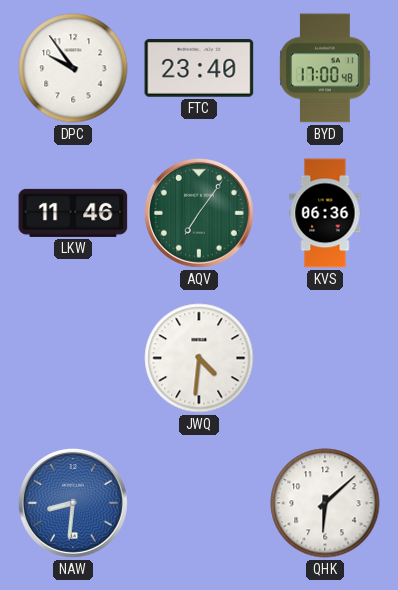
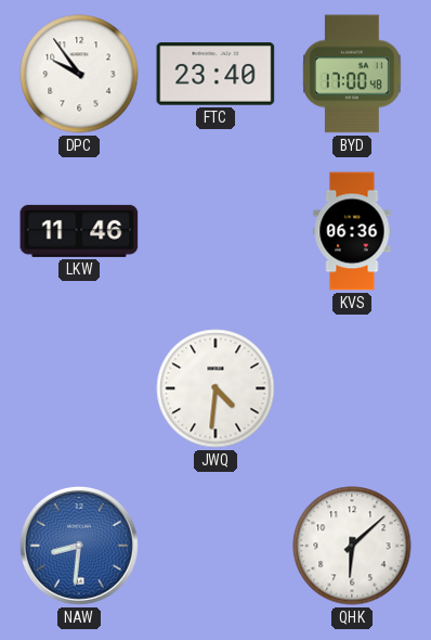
AQV: 7:06 -> none (199, 213)
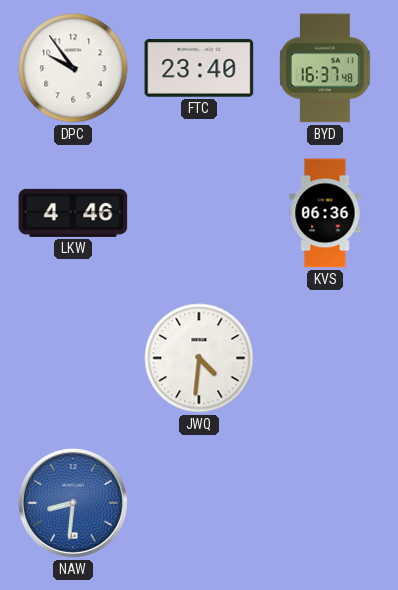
BYD: 17:00 -> 16:37 (325, 68)
LKW: 11:46 -> 4:46 (73, 213)
QHK: 6:08 -> none (352, 546)
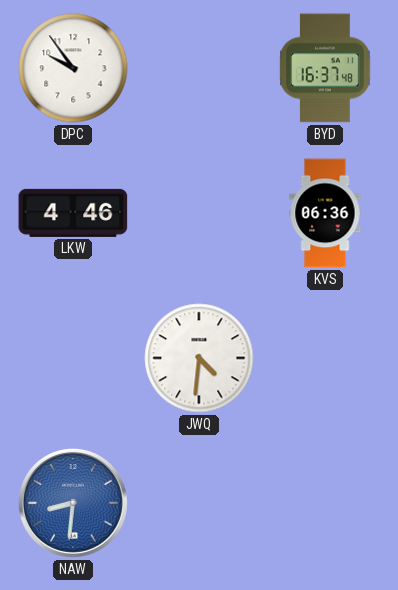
FTC: 23:40 -> none (199, 68)
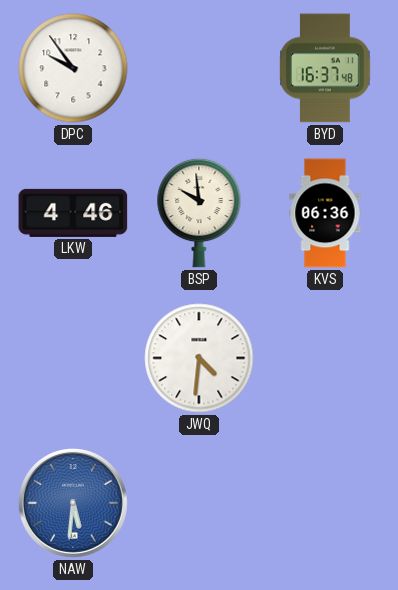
BSP: none -> 9:59 (199, 213)
NAW: 8:31 -> 5:31 (73, 503)
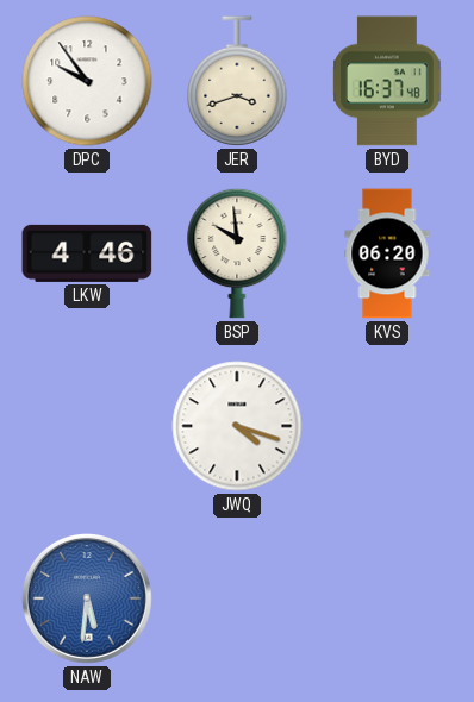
JER: none -> 3:42 (237, 81)
KVS: 06:36 -> 06:20 (387, 253)
JWQ: 4:31 -> 4:18 (237, 426)
